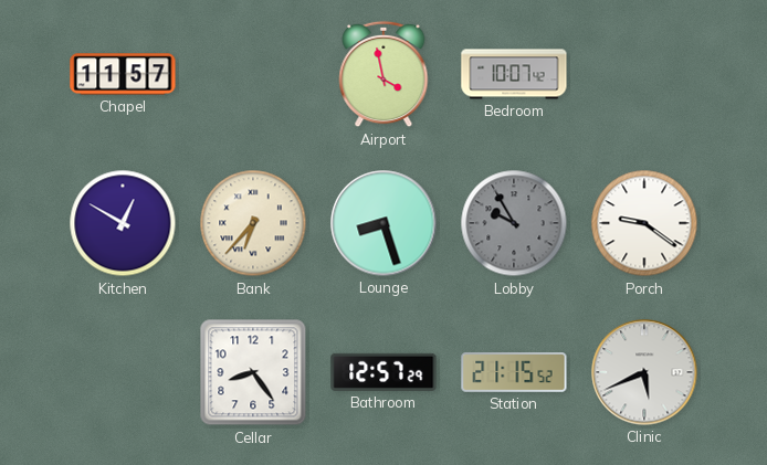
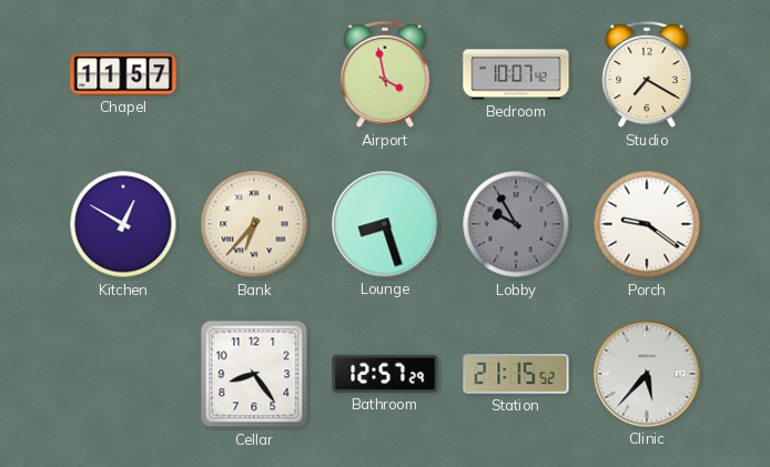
Studio: none -> 7:20 (647, 74)
Clinic: 5:41 -> 5:37 (647, 374)
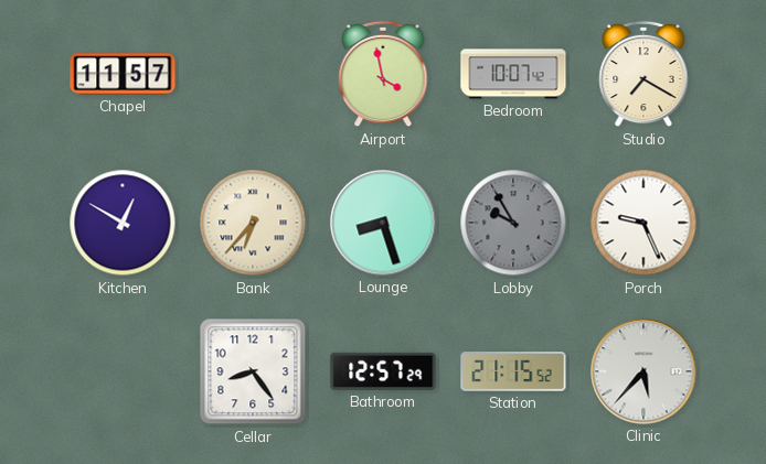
Porch: 9:21 -> 9:26 (643, 223)
